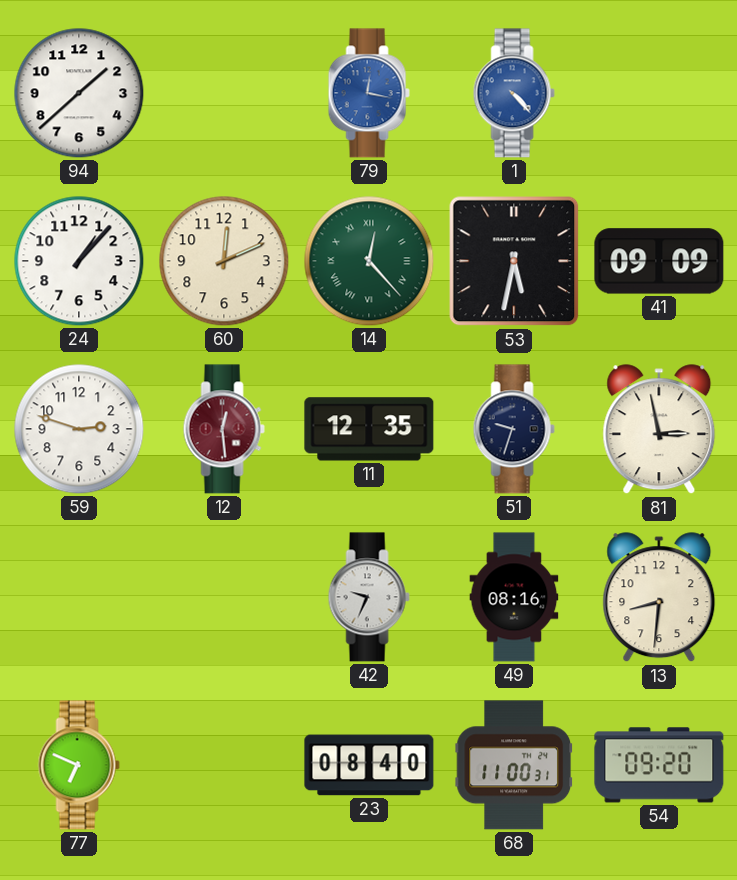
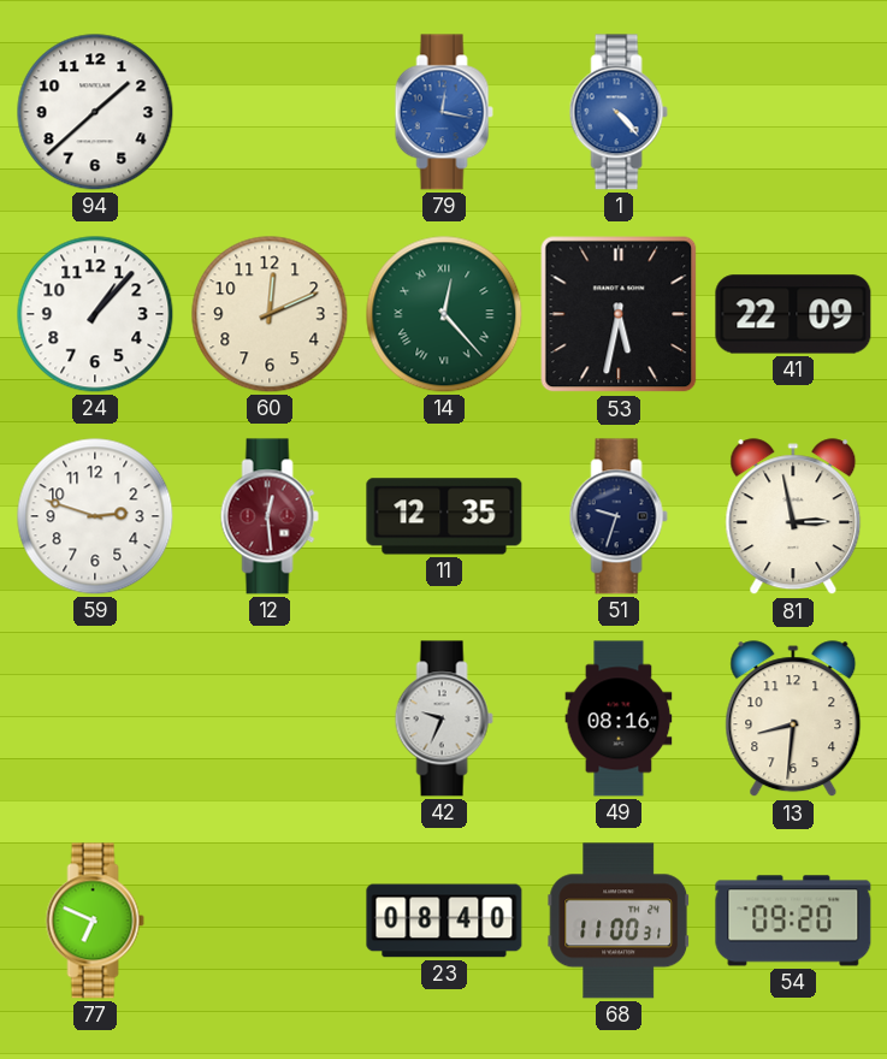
41: 09:09 -> 22:09 (793, 314)
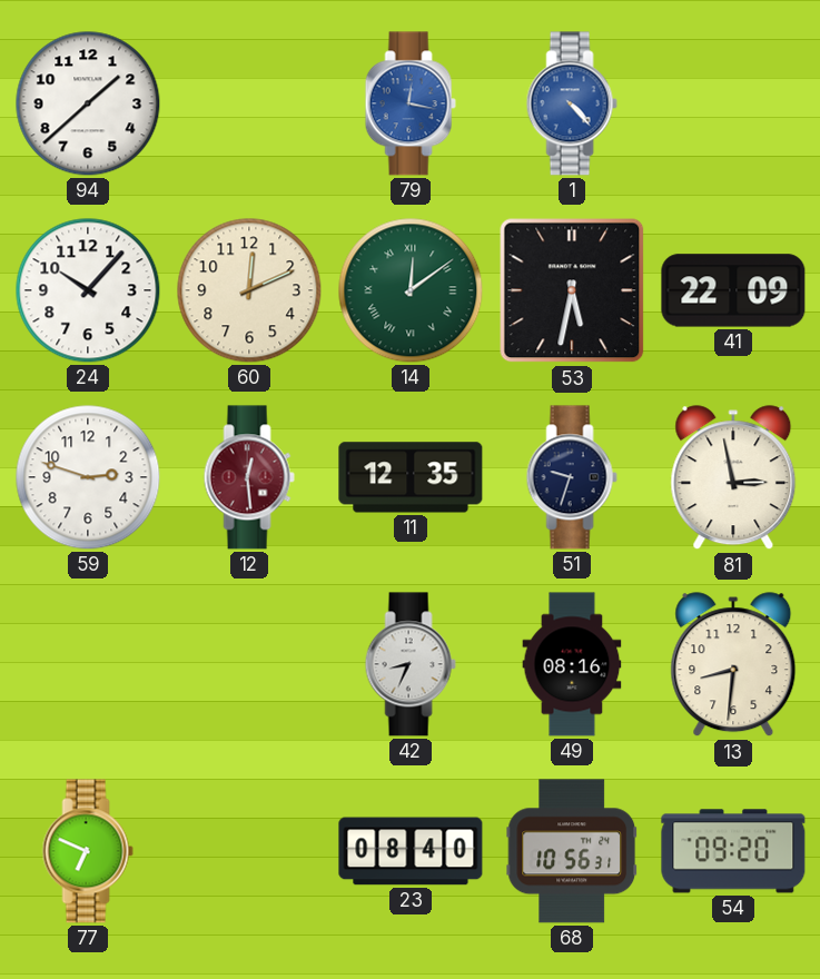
24: 1:07 -> 10:07 (88, 290)
14: 12:23 -> 12:09 (411, 290)
42: 9:34 -> 8:34 (411, 664)
68: 11:00 -> 10:56 (572, 851)
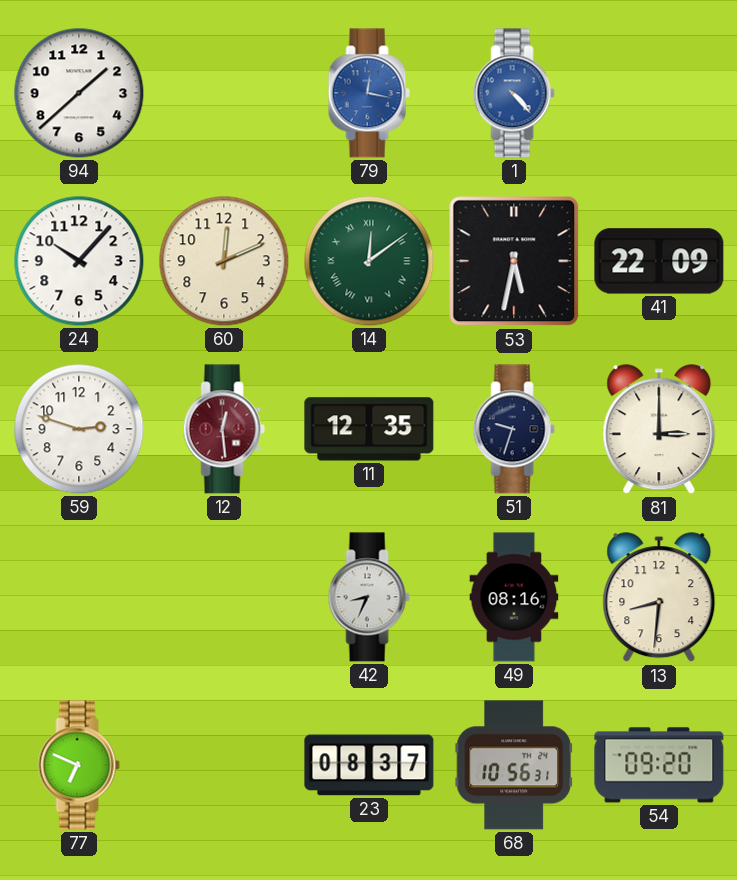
81: 2:58 -> 3:00 (659, 430)
23: 08:40 -> 08:37 (369, 765)
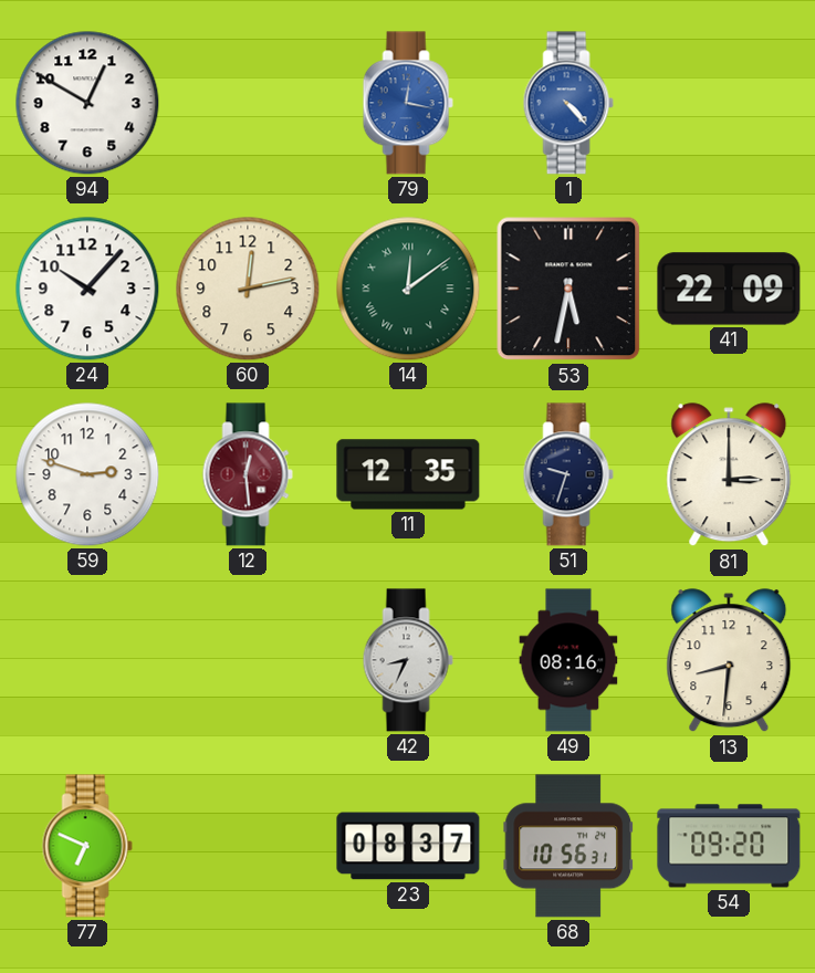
94: 1:38 -> 12:50 (87, 103)
60: 12:11 -> 12:13 (248, 289)
